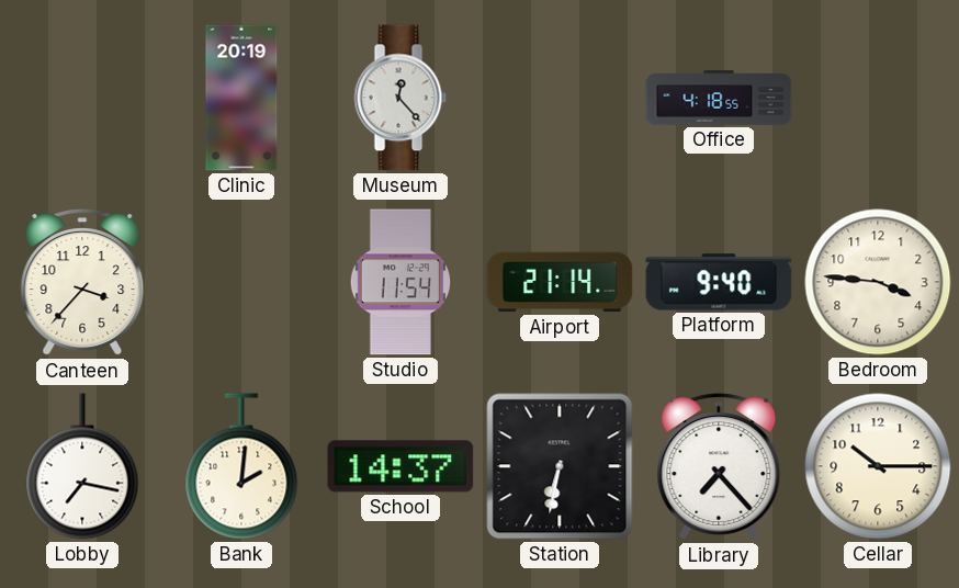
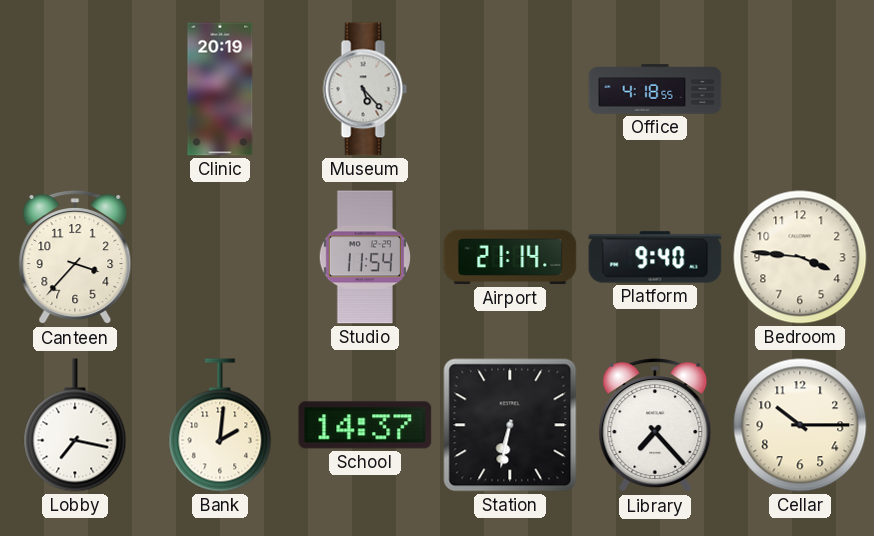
Museum: 12:23 -> 5:23 (365, 89)
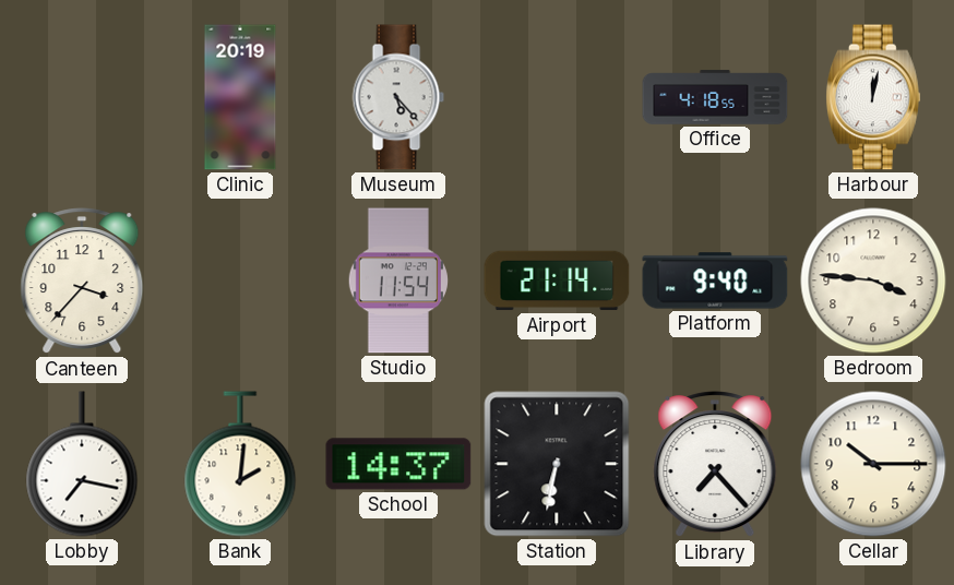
Harbour: none -> 12:02 (873, 97)
